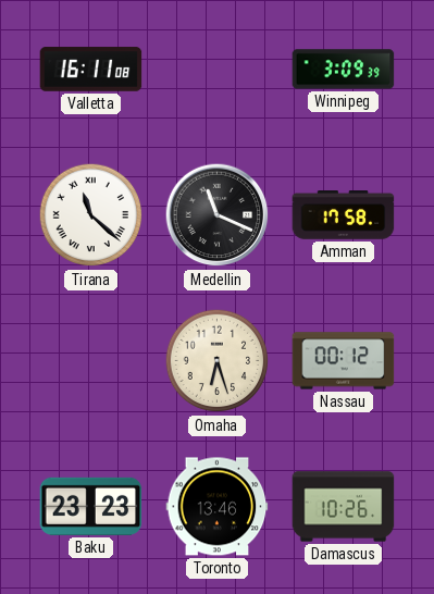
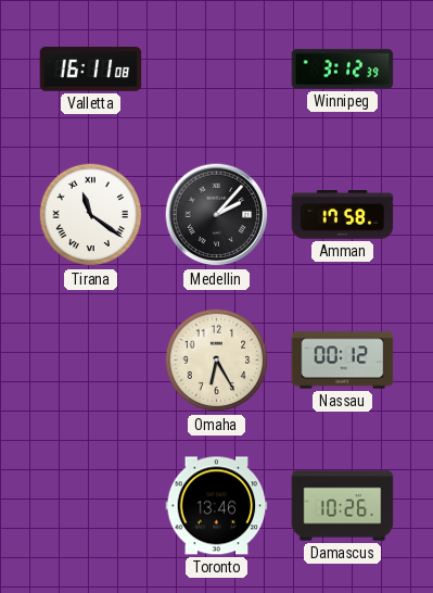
Winnipeg: 3:09 -> 3:12 (343, 70)
Tirana: 11:22 -> 11:21 (91, 215)
Medellin: 11:19 -> 2:07 (217, 215)
Omaha: 6:27 -> 6:25 (217, 361)
Baku: 23:23 -> none (91, 506)
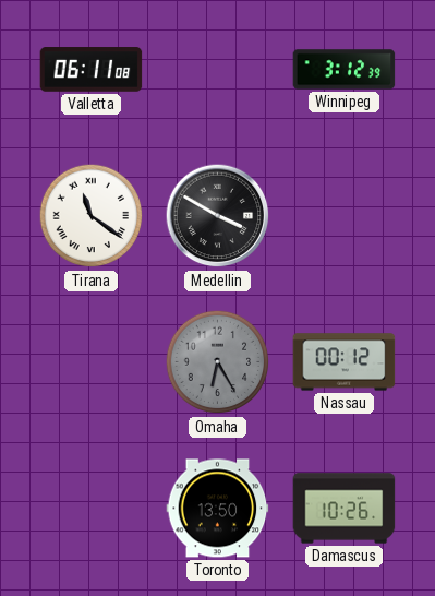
Valletta: 16:11 -> 06:11 (92, 70)
Medellin: 2:07 -> 3:50 (218, 216)
Amman: 17:58 -> none (343, 215)
Omaha dial: cream -> grey (218, 362)
Toronto: 13:46 -> 13:50 (218, 509)
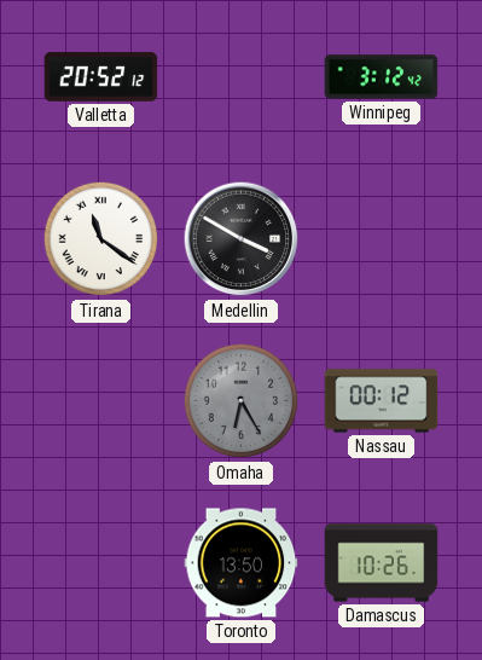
Valletta: 06:11 -> 20:52 (101, 77)
Winnipeg: 3:12:39 -> 3:12:42 (382, 77)
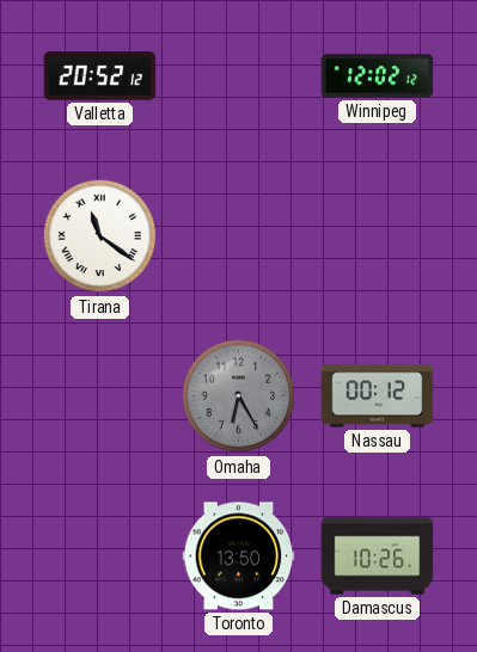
Winnipeg: 3:12 -> 12:02 (378, 76)
Medellin: 3:50 -> none (242, 239)
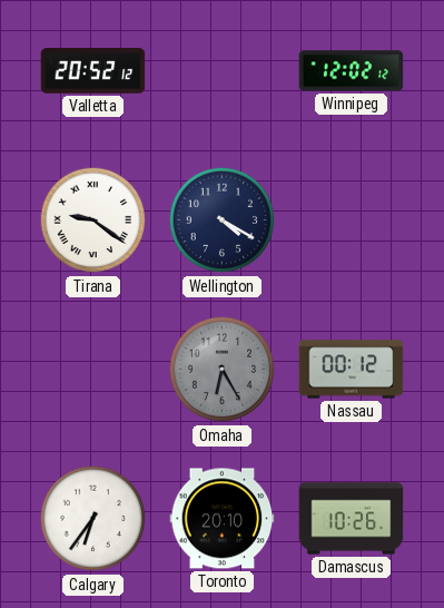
Tirana: 11:21 -> 9:21 (93, 220)
Wellington: none -> 4:20 (223, 220)
Calgary: none -> 6:36 (93, 519)
Toronto: 13:50 -> 20:10 (223, 519)
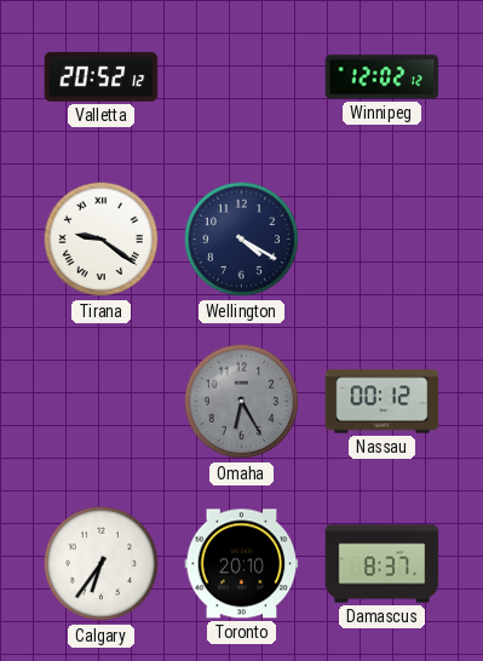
Damascus: 10:26 -> 8:37 (383, 564)
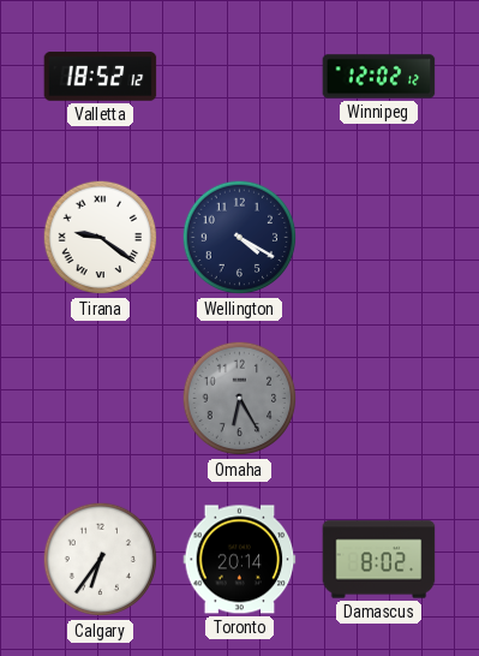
Valletta: 20:52 -> 18:52 (101, 77)
Nassau: 00:12 -> none (383, 402)
Toronto: 20:10 -> 20:14 (240, 560)
Damascus: 8:37 -> 8:02 (379, 560)
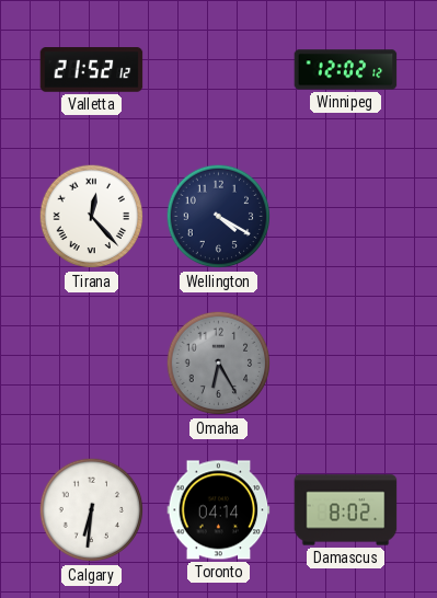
Valletta: 18:52 -> 21:52 (92, 70)
Tirana: 9:21 -> 12:23 (92, 217)
Calgary: 6:36 -> 6:31 (92, 510)
Toronto: 20:14 -> 04:14 (219, 510)
